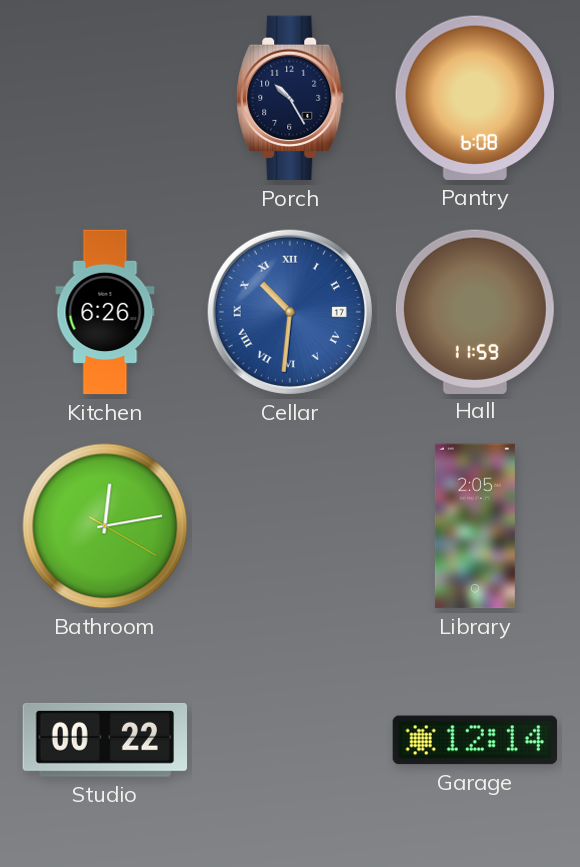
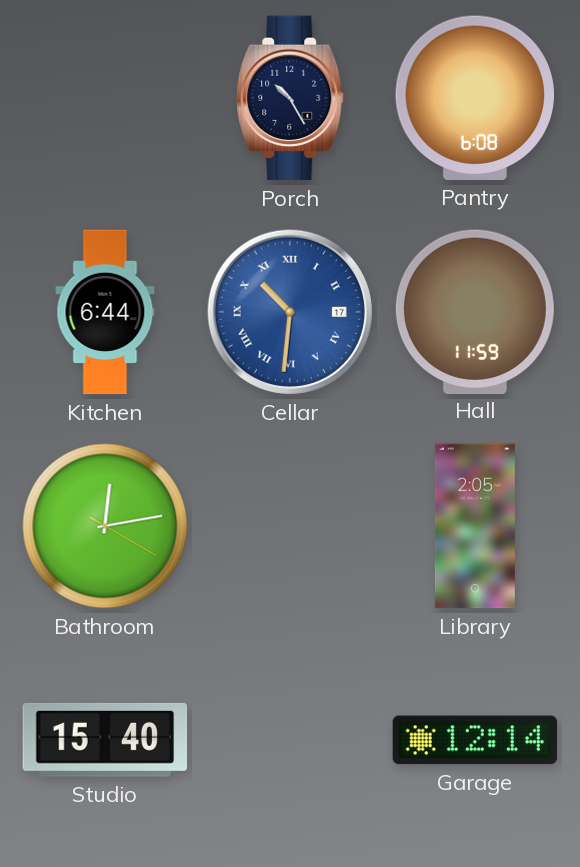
Kitchen: 6:26 -> 6:44 (105, 312)
Studio: 00:22 -> 15:40 (105, 740)
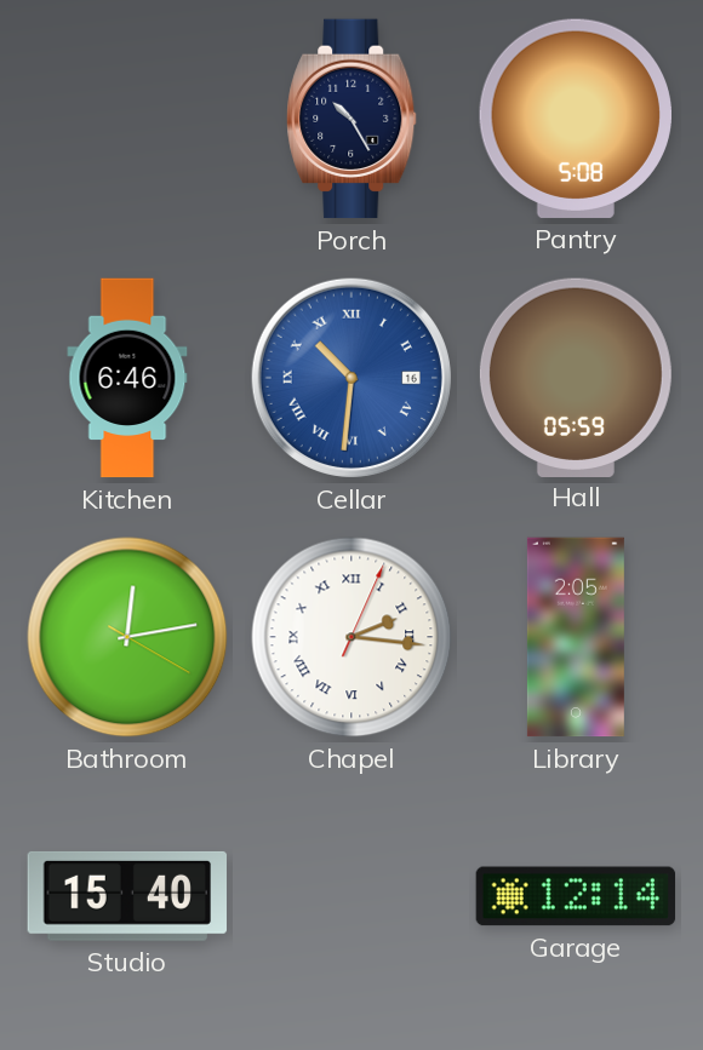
Pantry: 6:08 -> 5:08 (575, 119)
Kitchen: 6:44 -> 6:46 (127, 378)
Cellar date: 17 -> 16 (351, 378)
Hall: 11:59 -> 05:59 (576, 377)
Chapel: none -> 2:16 (351, 637)
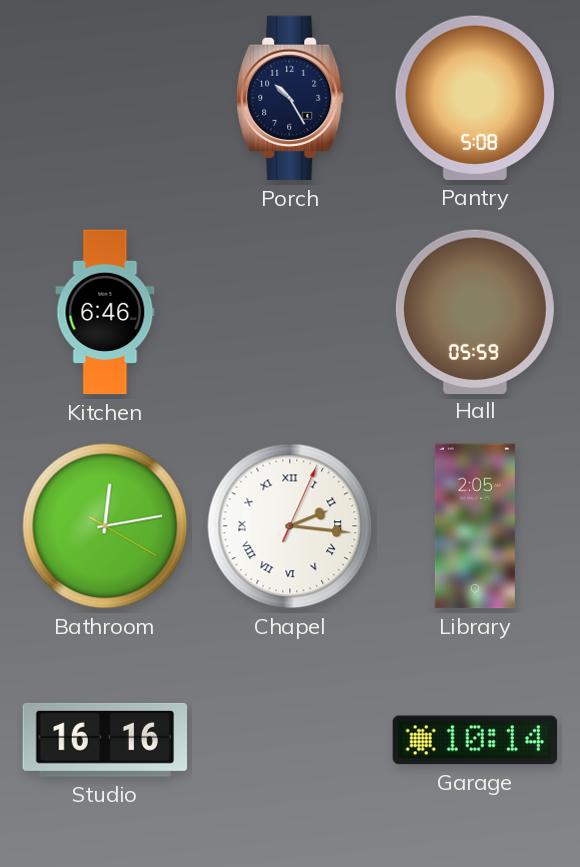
Cellar: 10:31 -> none (351, 378)
Studio: 15:40 -> 16:16 (105, 740)
Garage: 12:14 -> 10:14 (475, 740)
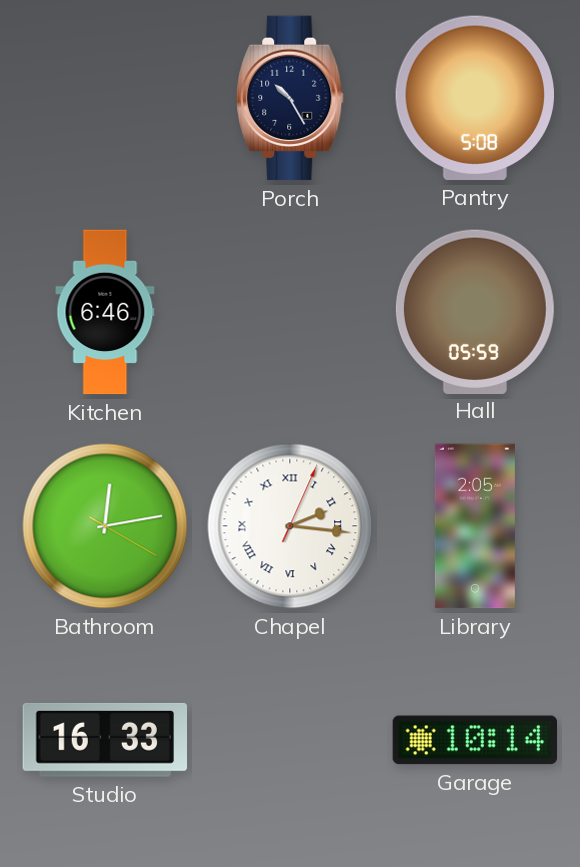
Studio: 16:16 -> 16:33 (105, 740)
